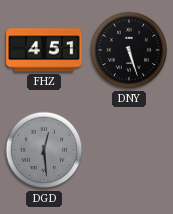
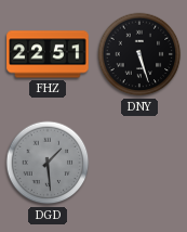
FHZ: 4:51 -> 22:51 (48, 54)
DGD: 12:29 -> 1:29 (48, 163)
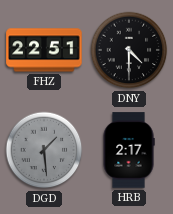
DNY: 5:27 -> 4:30 (129, 50)
HRB: none -> 2:17 (129, 150)
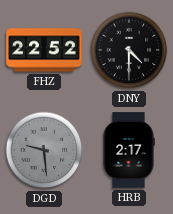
FHZ: 22:51 -> 22:52 (44, 50)
DGD: 1:29 -> 9:29 (44, 150)
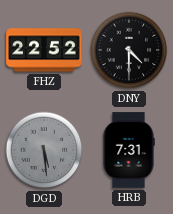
DGD: 9:29 -> 5:29 (44, 150)
HRB: 2:17 -> 7:31 (129, 150)
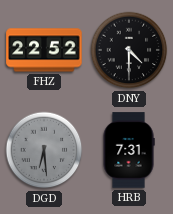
DGD: 5:29 -> 6:29 (44, 150)
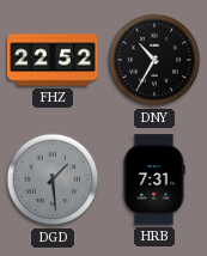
DNY: 4:30 -> 10:35 (154, 60)
DGD: 6:29 -> 1:29 (53, 179)
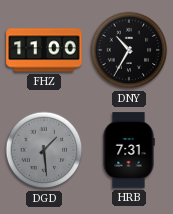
FHZ: 22:52 -> 11:00 (44, 50)
